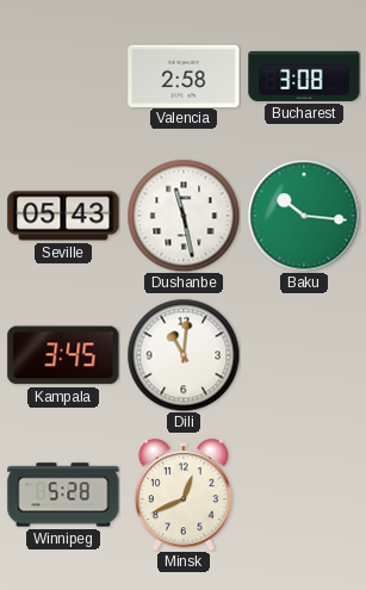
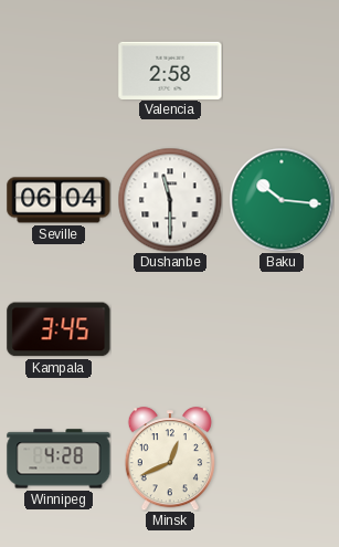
Bucharest: 3:08 -> none (304, 76)
Seville: 05:43 -> 06:04 (59, 200)
Dushanbe: 11:28 -> 11:30 (170, 200)
Dili: 11:01 -> none (184, 355)
Winnipeg: 5:28 -> 4:28 (59, 459)
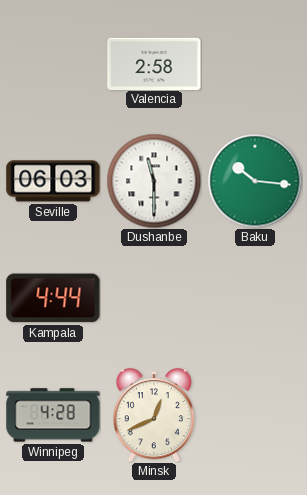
Seville: 06:04 -> 06:03 (53, 181)
Kampala: 3:45 -> 4:44 (53, 298)
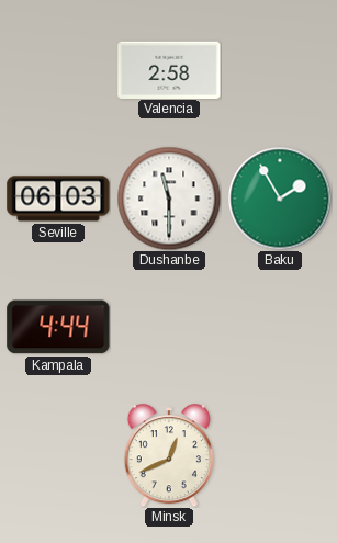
Baku: 10:16 -> 1:55 (280, 199)
Winnipeg: 4:28 -> none (53, 415)
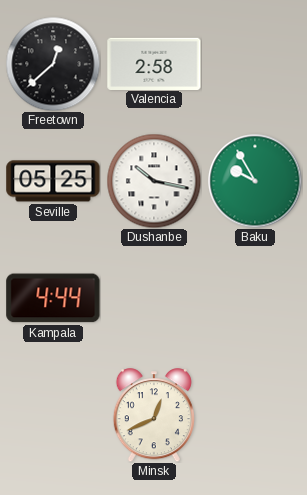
Freetown: none -> 12:38 (53, 64)
Seville: 06:03 -> 05:25 (53, 181)
Dushanbe: 11:30 -> 10:17 (154, 181)
Baku: 1:55 -> 9:55 (255, 181)
